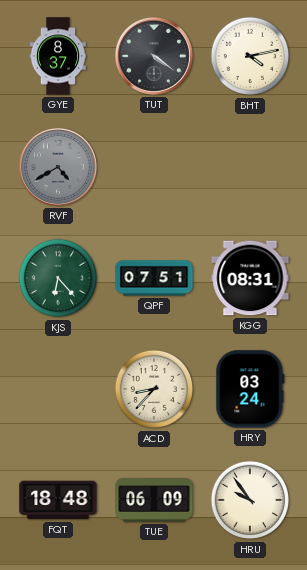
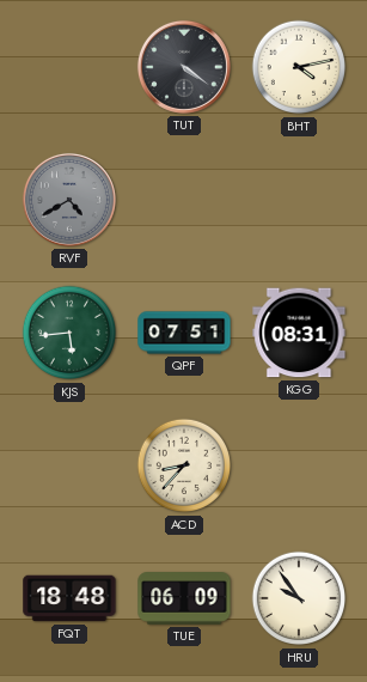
GYE: 8:37 -> none (58, 56)
KJS: 6:23 -> 5:44 (69, 333)
HRY: 03:24 -> none (250, 389)
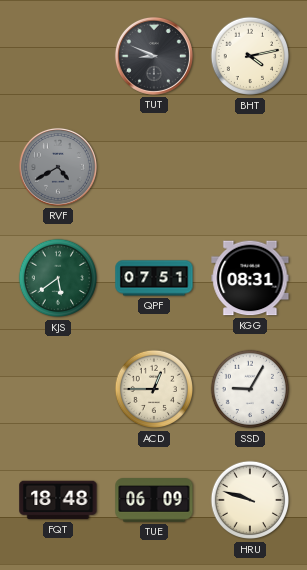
TUT: 4:21 -> 8:49 (154, 56)
KJS: 5:44 -> 5:39 (58, 278)
ACD: 8:37 -> 12:45 (154, 389)
SSD: none -> 9:05 (250, 389)
HRU: 9:54 -> 9:48 (250, 500)
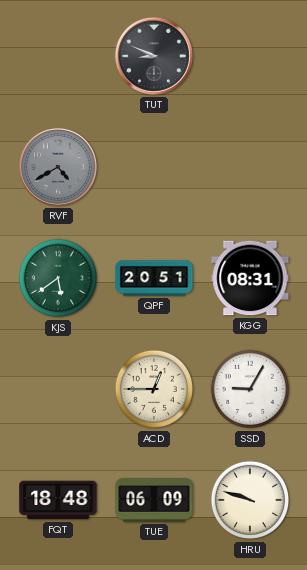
BHT: 4:13 -> none (250, 56)
QPF: 07:51 -> 20:51 (154, 278)
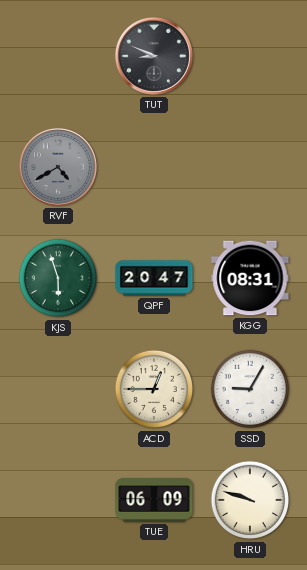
KJS: 5:39 -> 5:57 (58, 278)
QPF: 20:51 -> 20:47 (154, 278)
FQT: 18:48 -> none (58, 500)
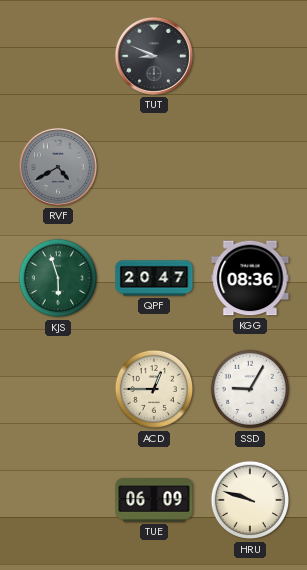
KGG: 08:31 -> 08:36 (250, 278)
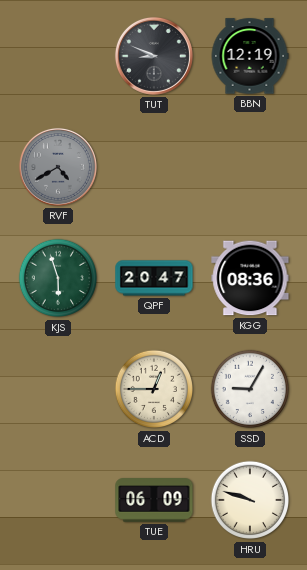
BBN: none -> 12:19 (250, 56)
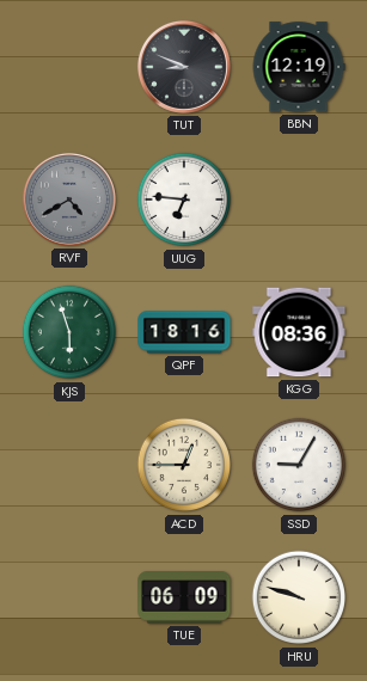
UUG: none -> 6:46 (184, 200)
QPF: 20:47 -> 18:16 (184, 332)
